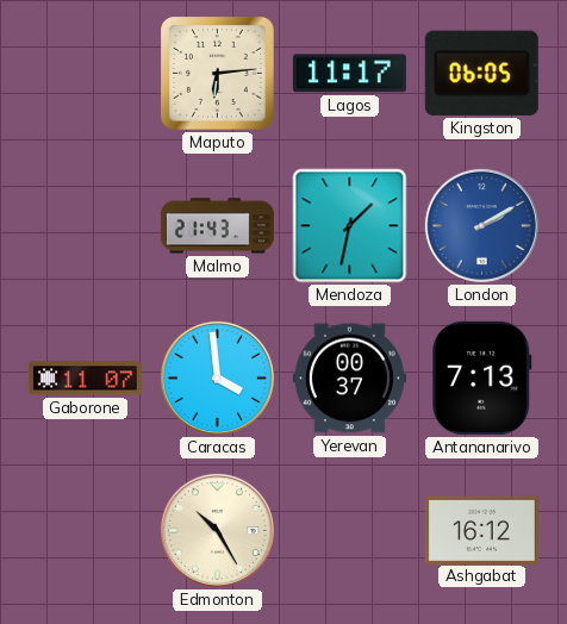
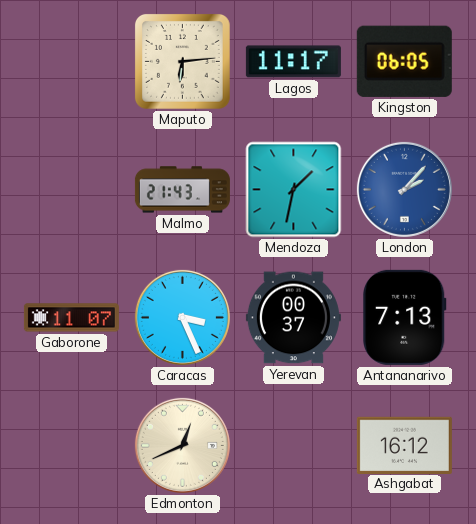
London: 2:10 -> 2:07 (404, 189)
Caracas: 3:59 -> 3:26 (182, 317)
Edmonton: 10:25 -> 12:41 (182, 445)
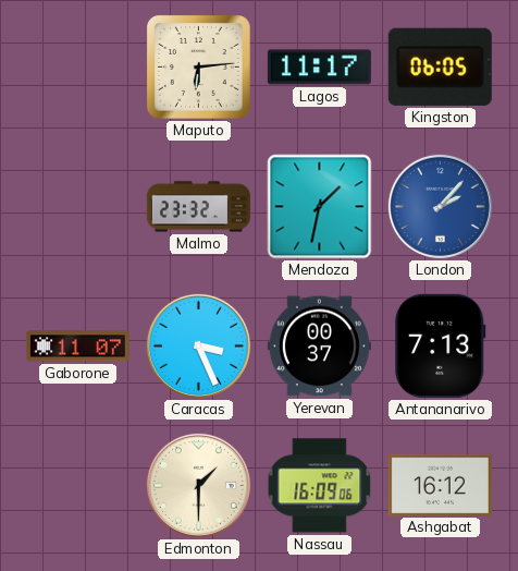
Malmo: 21:43 -> 23:32 (198, 207)
Edmonton: 12:41 -> 1:30 (198, 485)
Nassau: none -> 16:09 (320, 486)
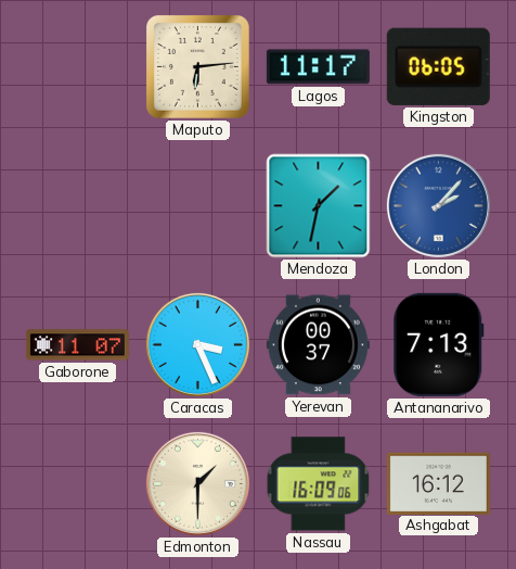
Malmo: 23:32 -> none (198, 207)
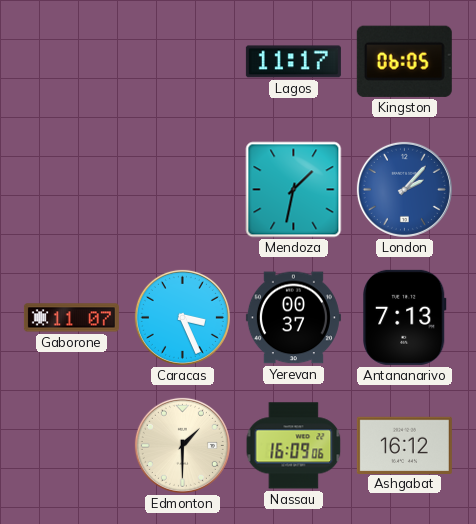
Maputo: 6:14 -> none (198, 67)
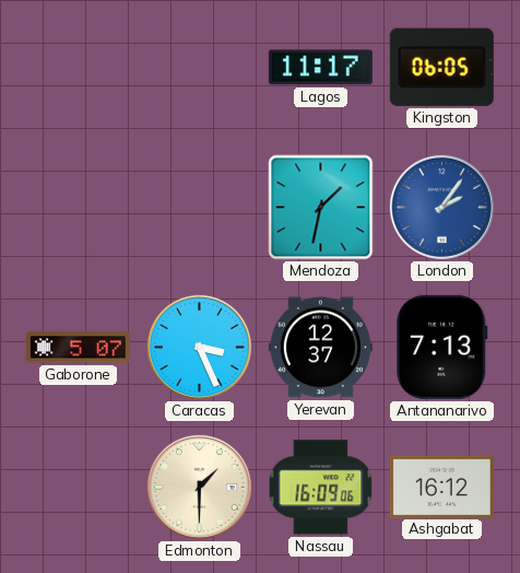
London: 2:07 -> 2:06 (441, 207)
Gaborone: 11:07 -> 5:07 (78, 348)
Yerevan: 00:37 -> 12:37 (320, 348)
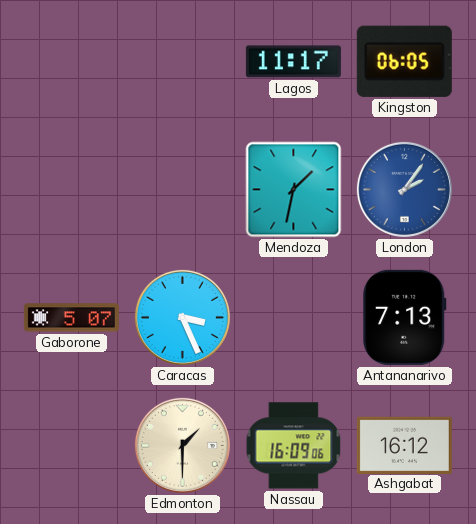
Yerevan: 12:37 -> none (320, 348)
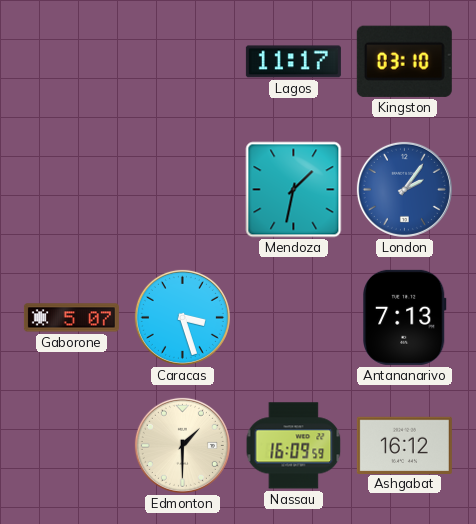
Kingston: 06:05 -> 03:10 (404, 61)
Caracas: 3:26 -> 3:27 (182, 317)
Nassau: 16:09:06 -> 16:09:59 (294, 446)
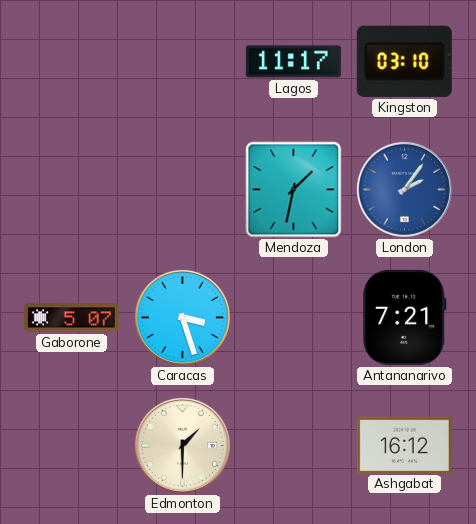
Antananarivo: 7:13 -> 7:21 (405, 317)
Nassau: 16:09 -> none (294, 446)
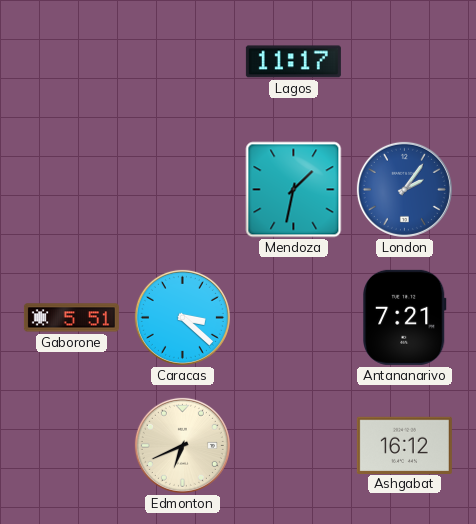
Kingston: 03:10 -> none (404, 61)
Gaborone: 5:07 -> 5:51 (71, 318)
Caracas: 3:27 -> 3:22 (182, 317)
Edmonton: 1:30 -> 6:41 (182, 445)
